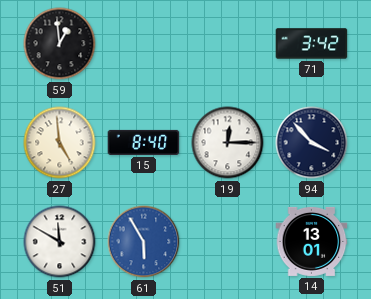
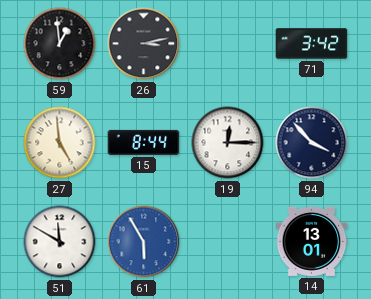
26: none -> 3:13 (144, 44)
15: 8:40 -> 8:44 (144, 142)
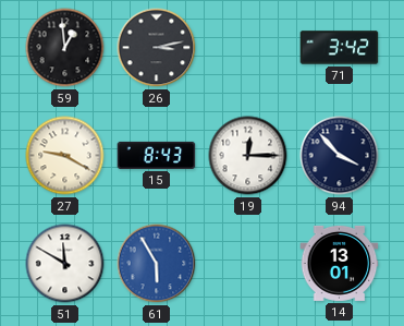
27: 4:59 -> 9:20 (65, 156)
15: 8:44 -> 8:43 (157, 155)
